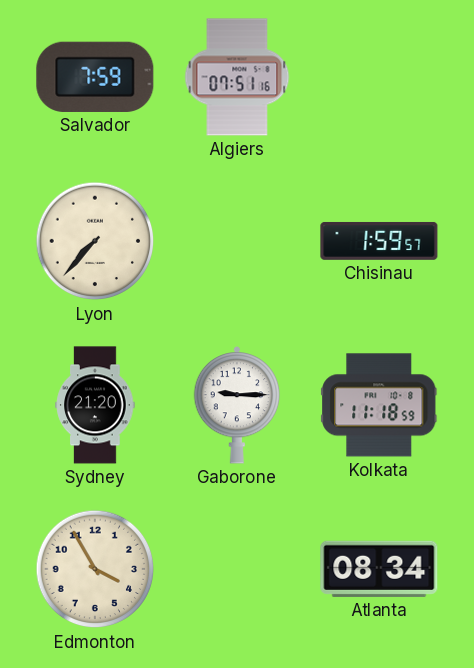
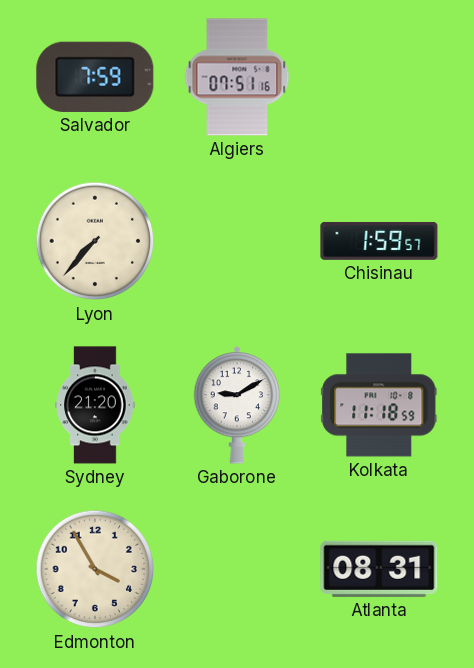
Gaborone: 9:15 -> 9:10 (237, 405)
Atlanta: 08:34 -> 08:31 (379, 569)
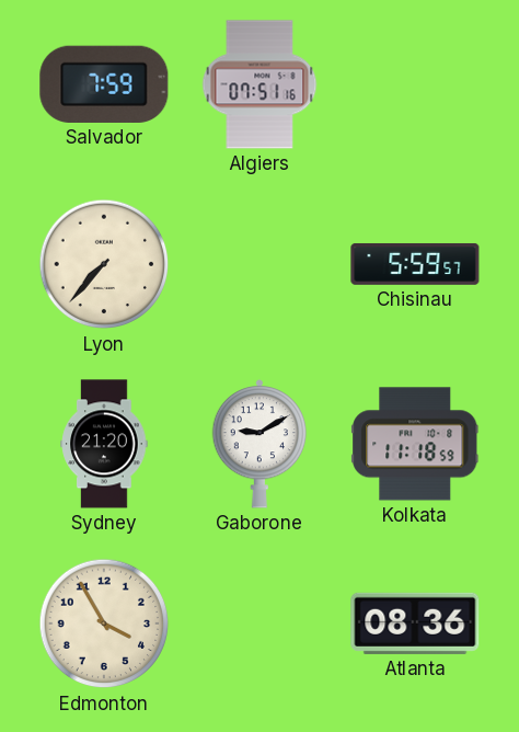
Chisinau: 1:59 -> 5:59 (415, 264)
Atlanta: 08:31 -> 08:36 (415, 624)
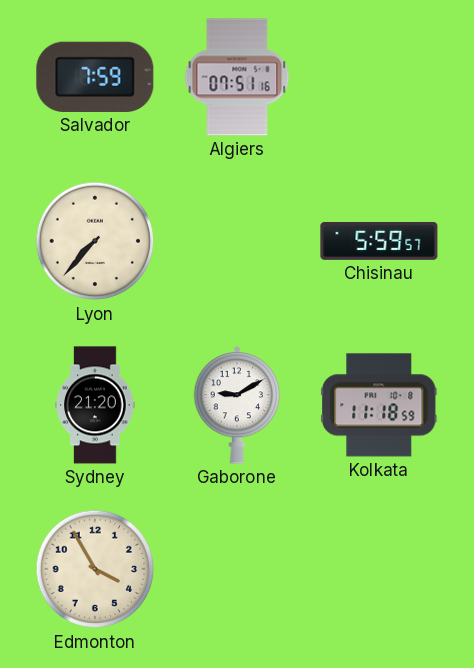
Atlanta: 08:36 -> none (415, 624)
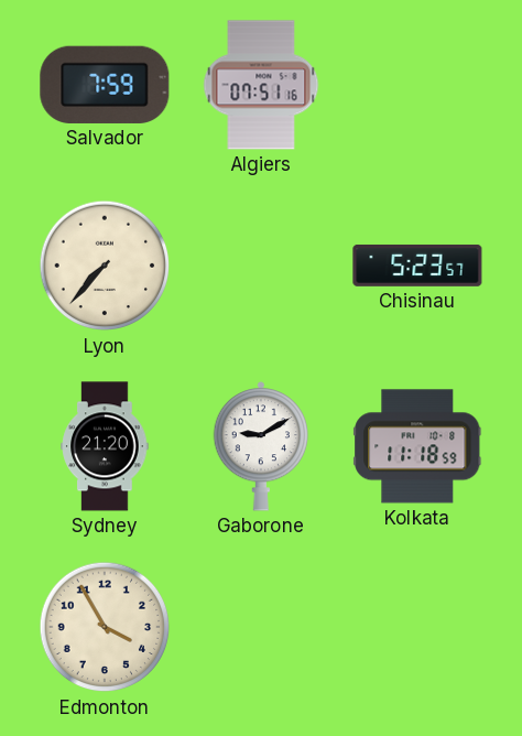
Chisinau: 5:59 -> 5:23 (417, 266)
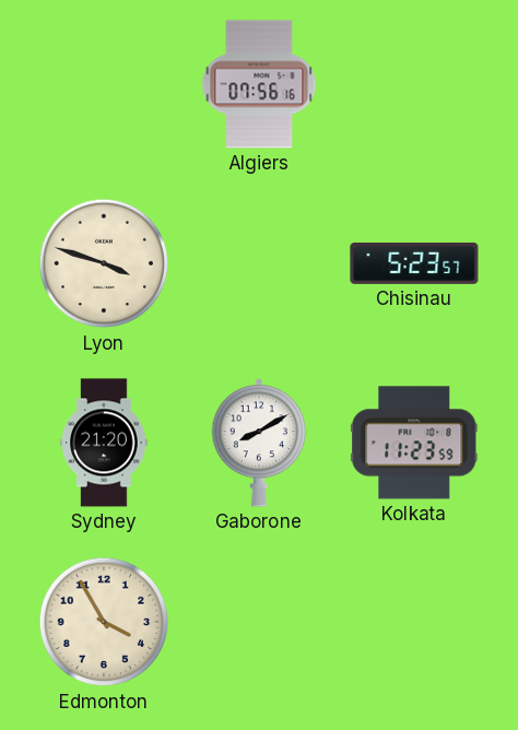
Salvador: 7:59 -> none (105, 85)
Algiers: 07:51 -> 07:56 (259, 84)
Lyon: 7:37 -> 3:48 (104, 263)
Gaborone: 9:10 -> 8:10 (259, 443)
Kolkata: 11:18 -> 11:23 (414, 443)
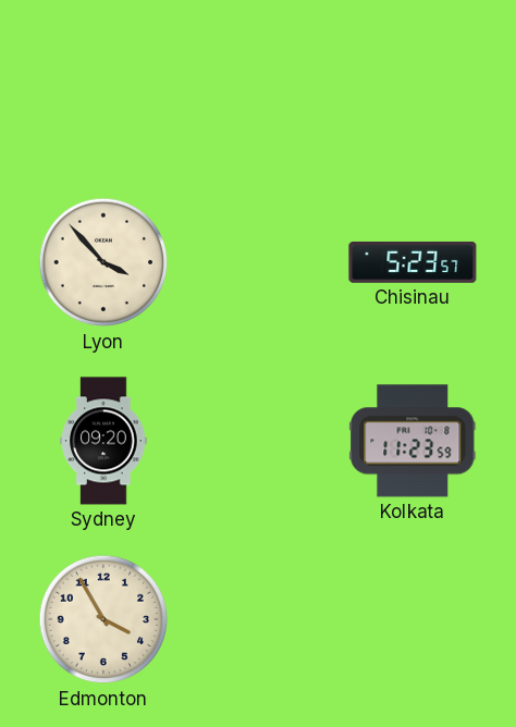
Algiers: 07:56 -> none (259, 84)
Lyon: 3:48 -> 3:53 (103, 262)
Sydney: 21:20 -> 09:20 (103, 441)
Gaborone: 8:10 -> none (259, 443)
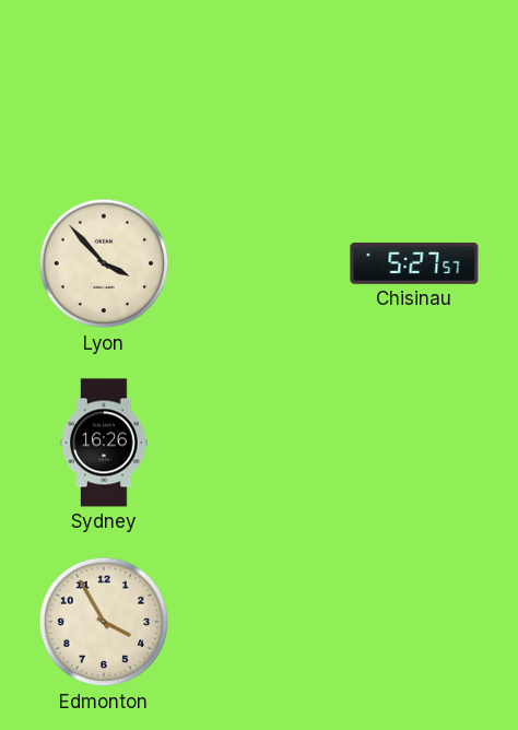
Chisinau: 5:23 -> 5:27 (414, 263)
Sydney: 09:20 -> 16:26 (104, 443)
Kolkata: 11:23 -> none (413, 441)
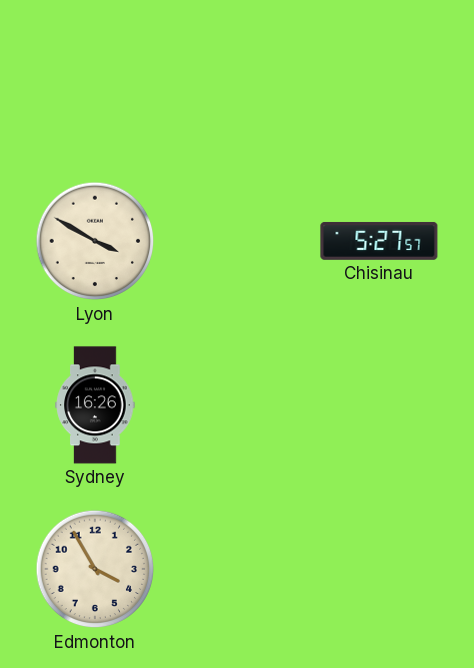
Lyon: 3:53 -> 3:50 (95, 241)
